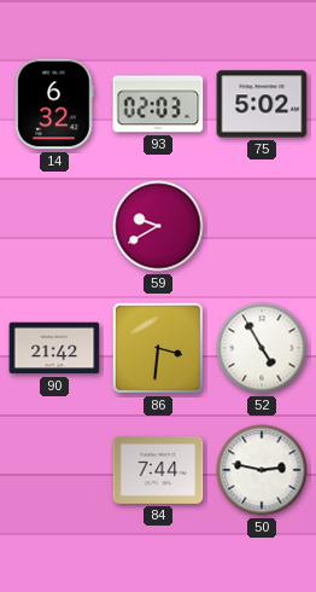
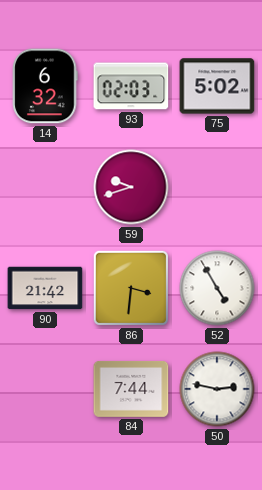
59: 9:40 -> 9:42 (131, 187)
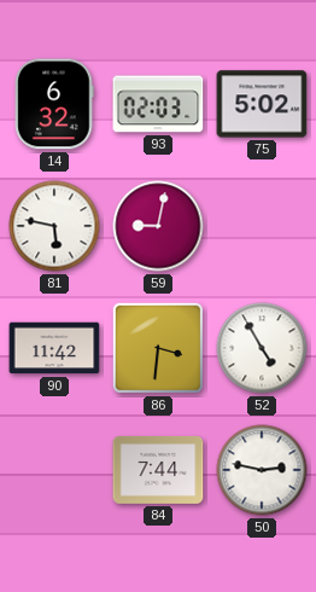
81: none -> 5:47 (54, 226)
59: 9:42 -> 9:02 (158, 226)
90: 21:42 -> 11:42 (54, 348)
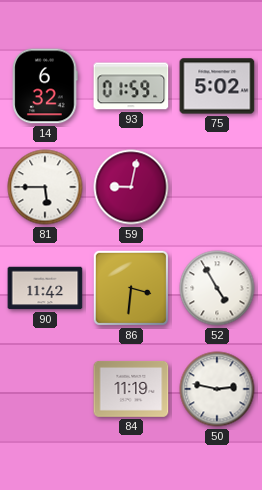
93: 02:03 -> 01:59 (131, 86)
81: 5:47 -> 5:45 (45, 187)
84: 7:44 -> 11:19 (131, 389)
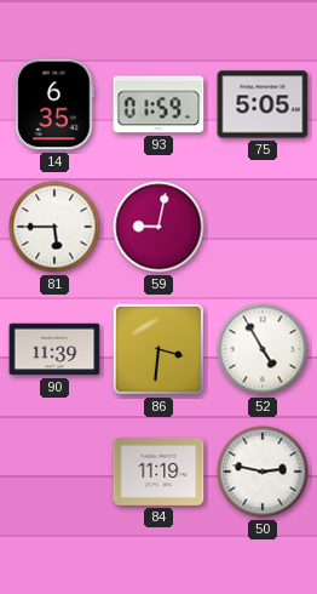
14: 6:32 -> 6:35 (54, 104)
75: 5:02 -> 5:05 (263, 104)
90: 11:42 -> 11:39 (54, 349)
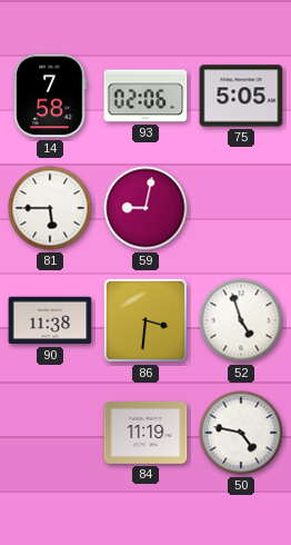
14: 6:35 -> 7:58 (50, 96)
93: 01:59 -> 02:06 (145, 96)
90: 11:39 -> 11:38 (50, 320)
52: 4:55 -> 4:57 (241, 320)
50: 2:47 -> 4:47 (241, 433)
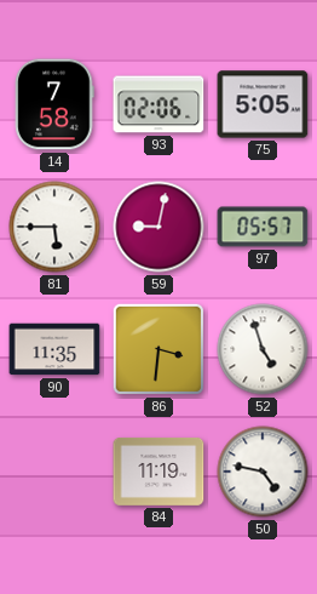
97: none -> 05:57 (263, 227)
90: 11:38 -> 11:35 (54, 349)
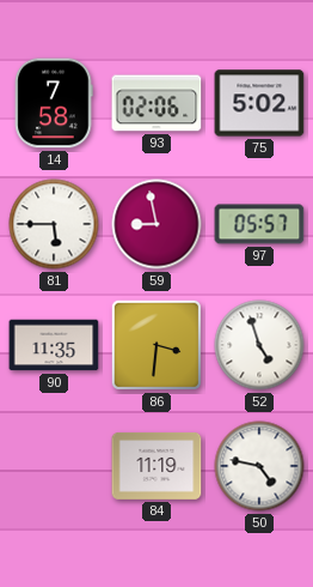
75: 5:05 -> 5:02 (259, 103)
59: 9:02 -> 8:58 (156, 224)
